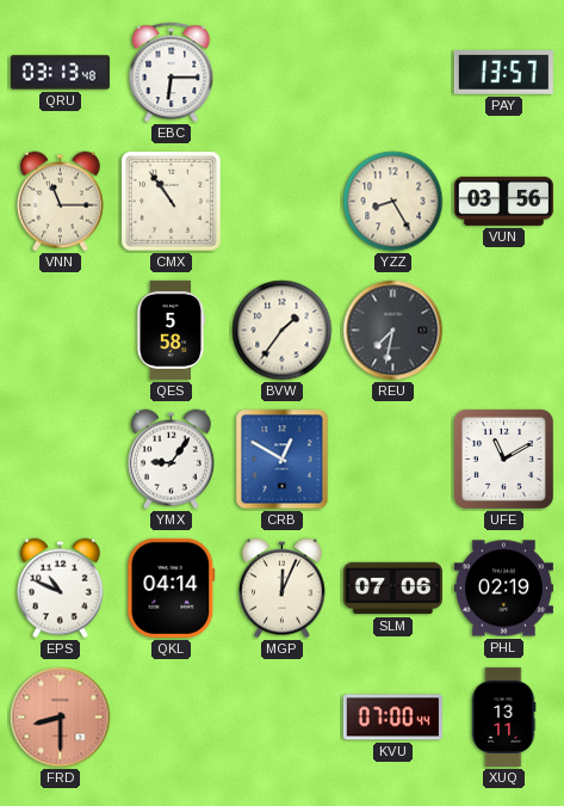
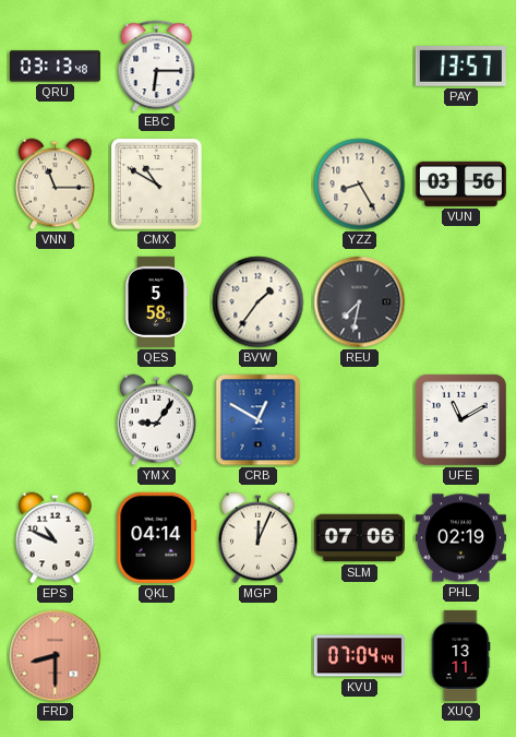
CMX: 10:54 -> 10:50 (157, 185)
KVU: 07:00 -> 07:04 (359, 656)
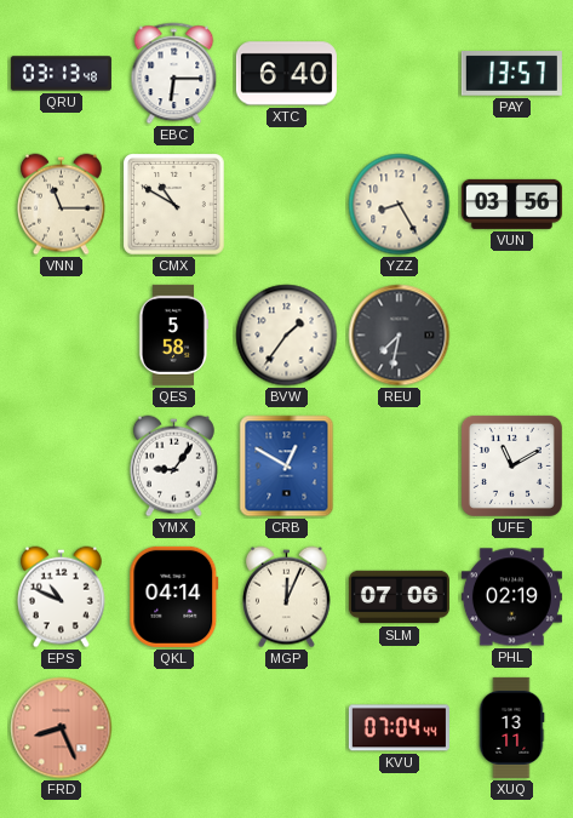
XTC: none -> 6:40 (286, 74)
FRD: 8:30 -> 8:26 (62, 728)
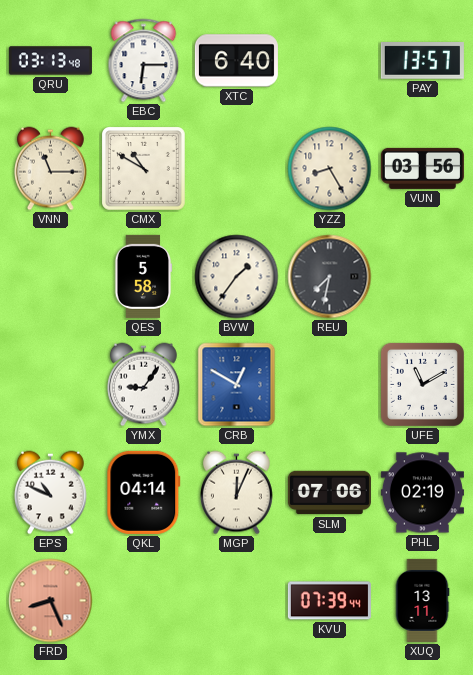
KVU: 07:04 -> 07:39 (329, 601)
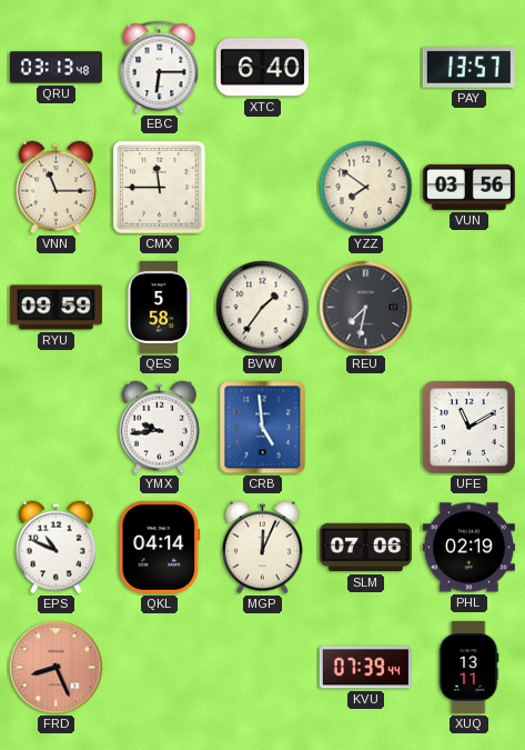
CMX: 10:50 -> 11:45 (160, 188)
YZZ: 8:25 -> 7:51 (366, 188)
RYU: none -> 09:59 (55, 308)
YMX: 9:06 -> 9:44 (160, 428)
CRB: 12:50 -> 4:59 (263, 428)
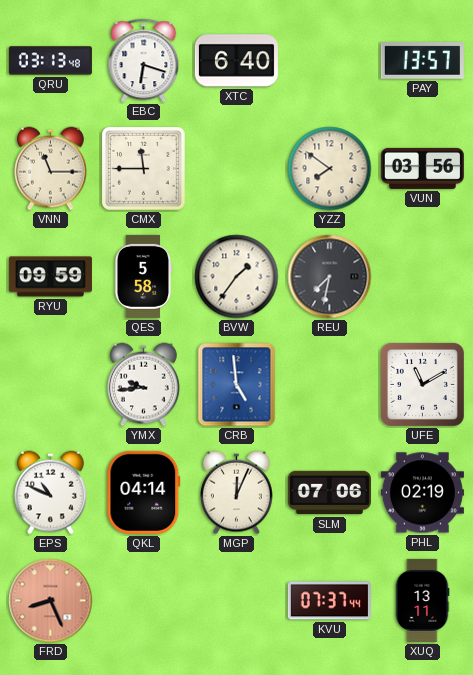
EBC: 6:15 -> 6:18 (144, 61)
KVU: 07:39 -> 07:37 (329, 601)
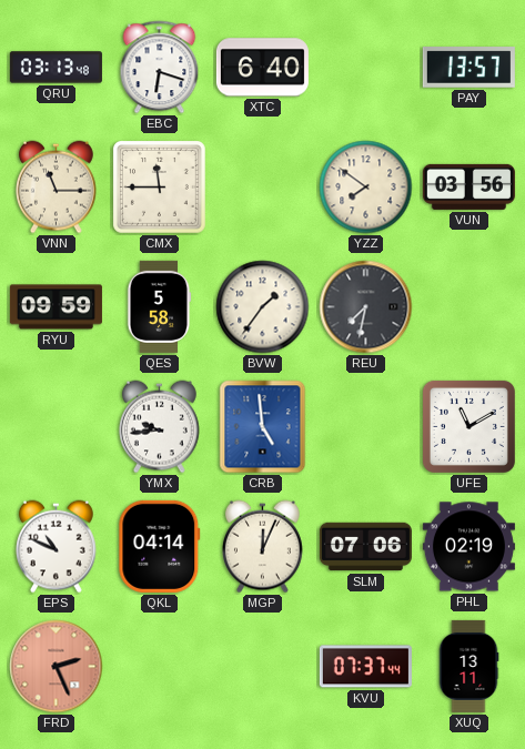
FRD: 8:26 -> 2:26 (57, 667)
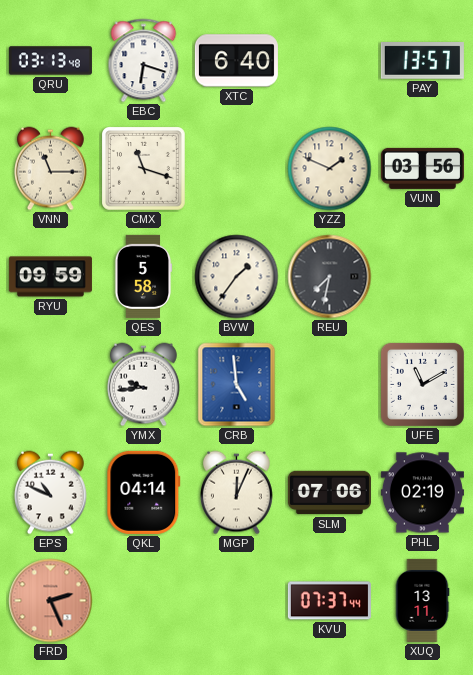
CMX: 11:45 -> 11:18 (144, 169)
YZZ: 7:51 -> 1:49 (330, 169)
